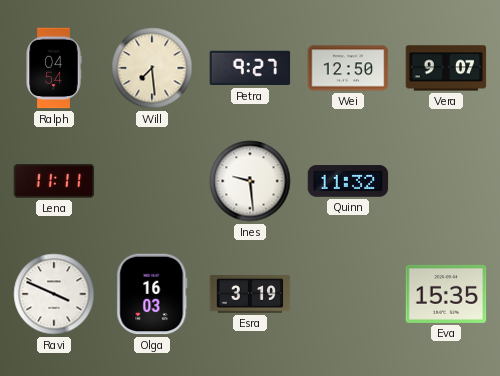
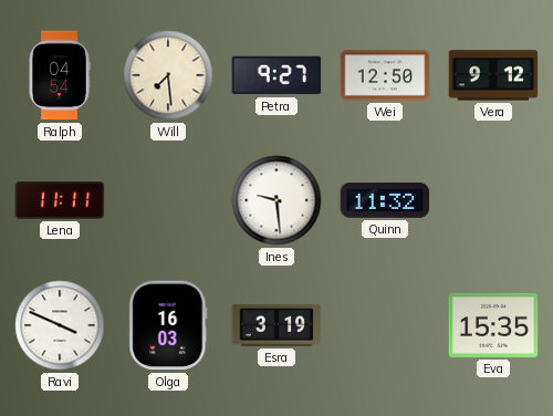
Vera: 9:07 -> 9:12 (493, 75)
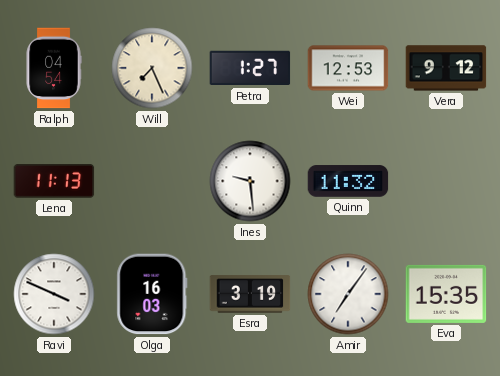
Will: 7:29 -> 7:26 (152, 68)
Petra: 9:27 -> 1:27 (250, 68)
Wei: 12:50 -> 12:53 (348, 68)
Lena: 11:11 -> 11:13 (54, 182)
Amir: none -> 7:06 (348, 294)
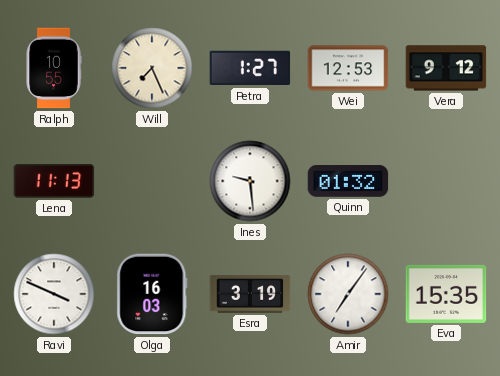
Ralph: 04:54 -> 10:55 (54, 68)
Quinn: 11:32 -> 01:32 (348, 181)
